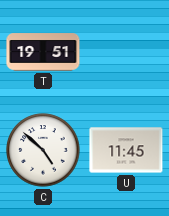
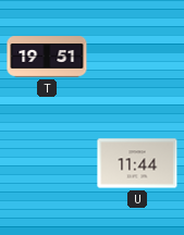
C: 4:52 -> none (43, 150)
U: 11:45 -> 11:44 (137, 163)
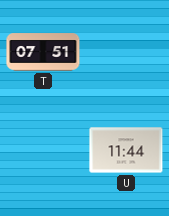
T: 19:51 -> 07:51 (43, 52)
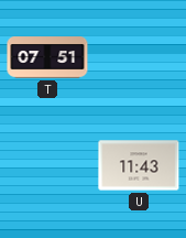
U: 11:44 -> 11:43 (139, 165)
